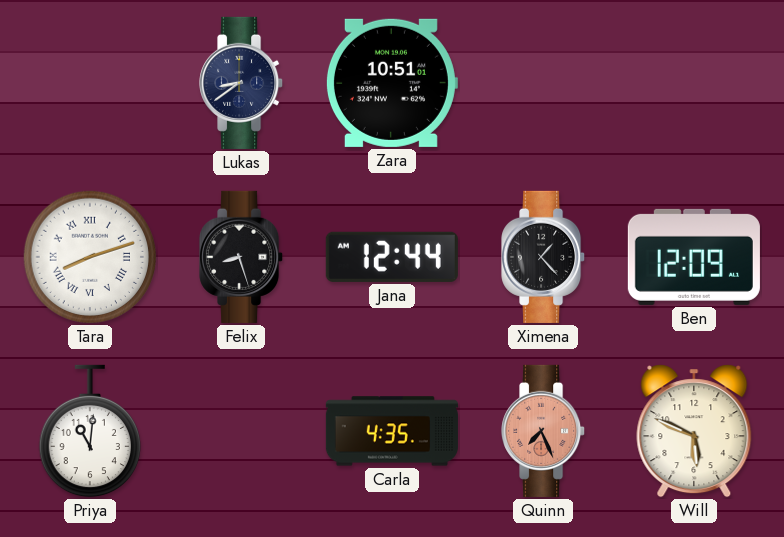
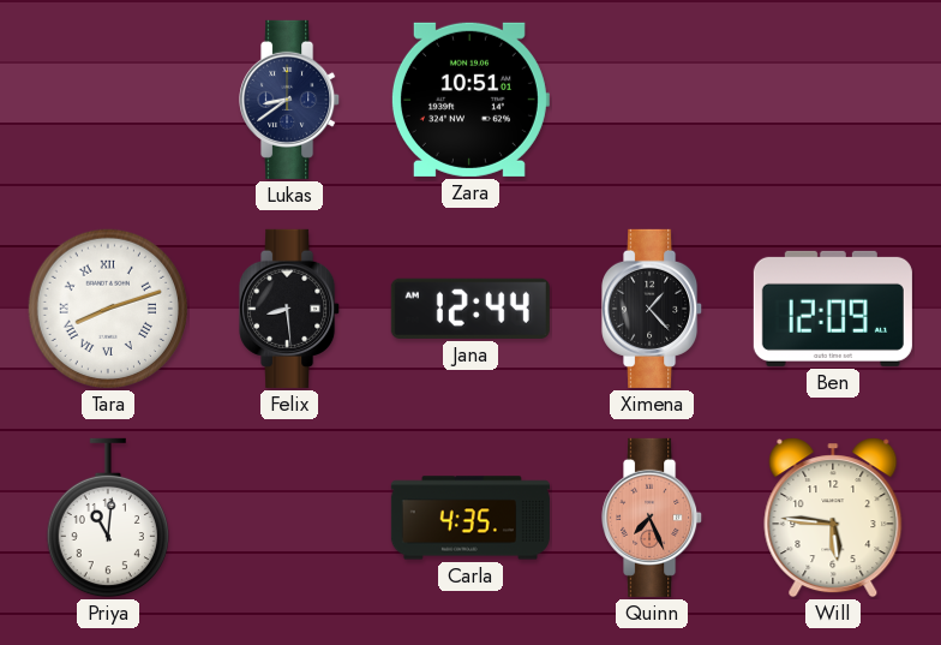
Felix: 8:27 -> 8:29 (290, 309)
Will: 5:49 -> 5:46 (833, 518)
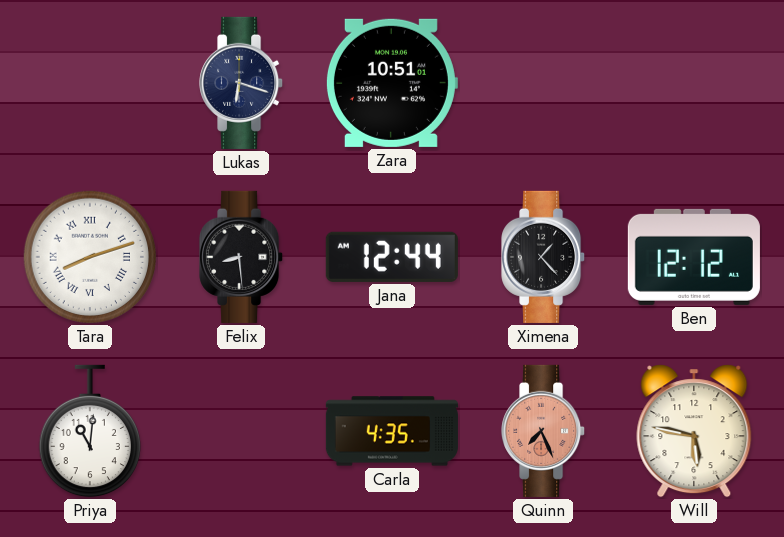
Lukas: 8:39 -> 6:18 (242, 83)
Ben: 12:09 -> 12:12 (694, 257)
Will: 5:46 -> 5:47 (694, 431)
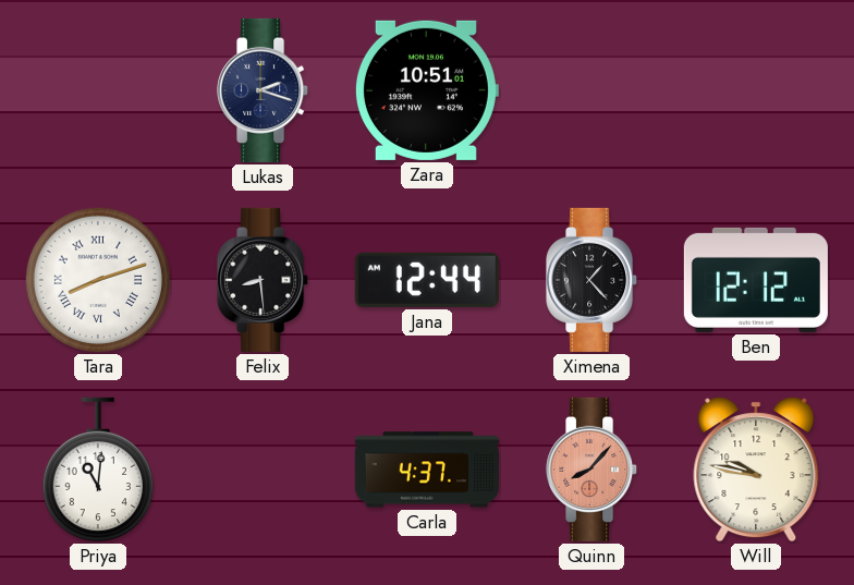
Lukas: 6:18 -> 2:18 (264, 90)
Carla: 4:35 -> 4:37 (427, 470)
Quinn: 7:26 -> 8:07 (593, 470)
Will: 5:47 -> 9:47 (756, 470)
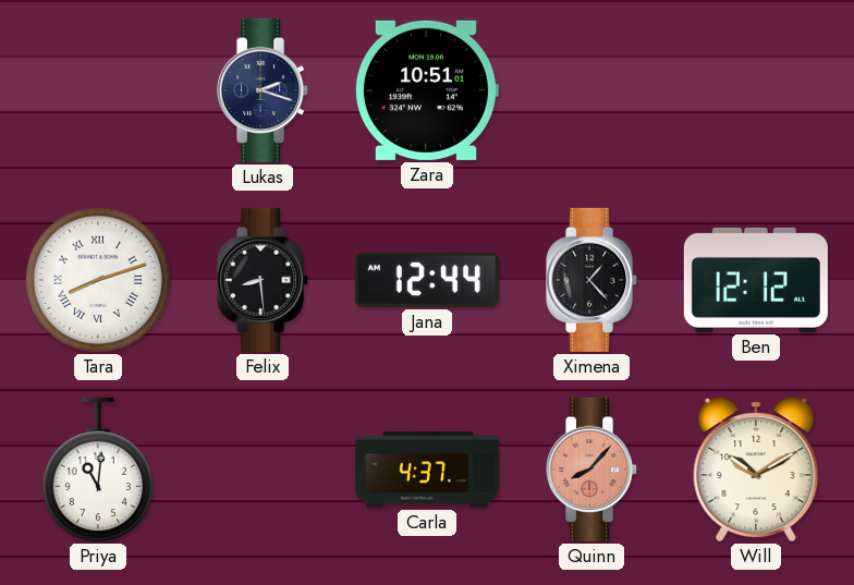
Will: 9:47 -> 10:10 (756, 470)
